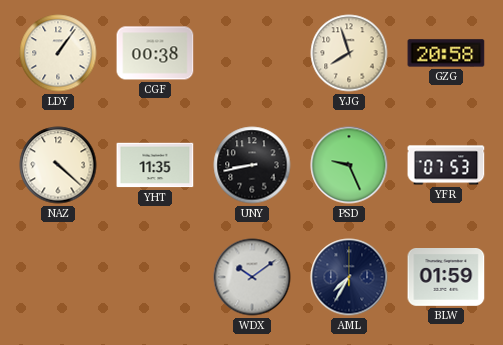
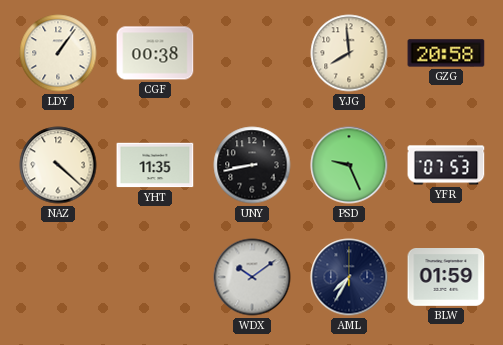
YJG: 7:57 -> 7:59 (349, 53)
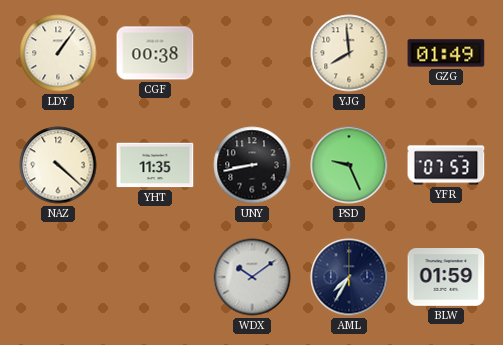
GZG: 20:58 -> 01:49 (446, 53)
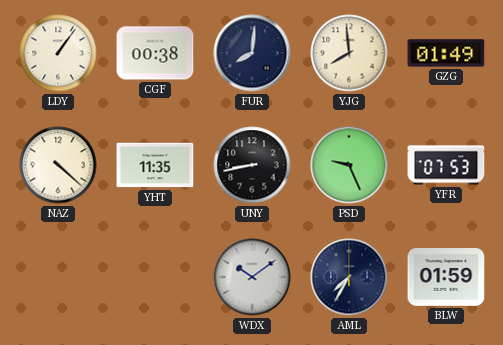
FUR: none -> 8:01 (252, 53)
